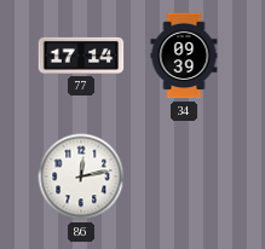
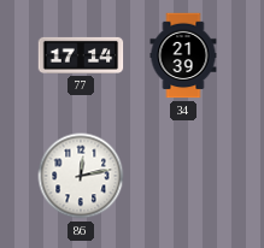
34: 09:39 -> 21:39 (183, 55)
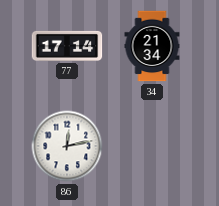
34: 21:39 -> 21:34 (152, 46)
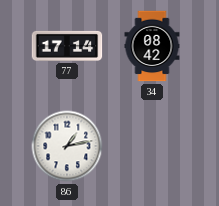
34: 21:34 -> 08:42 (152, 46)
86: 12:13 -> 1:13 (67, 146)
